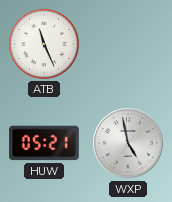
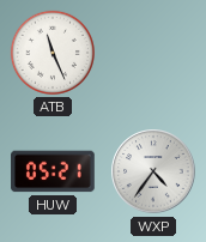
WXP: 4:58 -> 4:36 (153, 171)
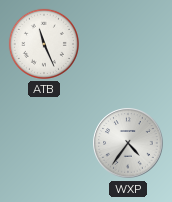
HUW: 05:21 -> none (53, 171)
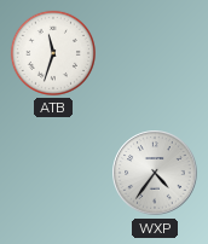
ATB: 11:26 -> 11:33 (53, 53)
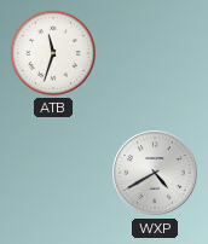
WXP: 4:36 -> 4:40 (155, 173)
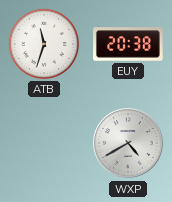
EUY: none -> 20:38 (128, 44)
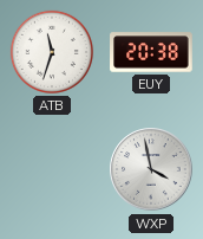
WXP: 4:40 -> 3:58 (151, 169)
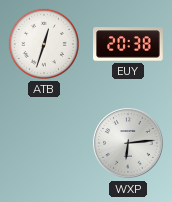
ATB: 11:33 -> 12:33 (44, 44)
WXP: 3:58 -> 6:14 (128, 143)
